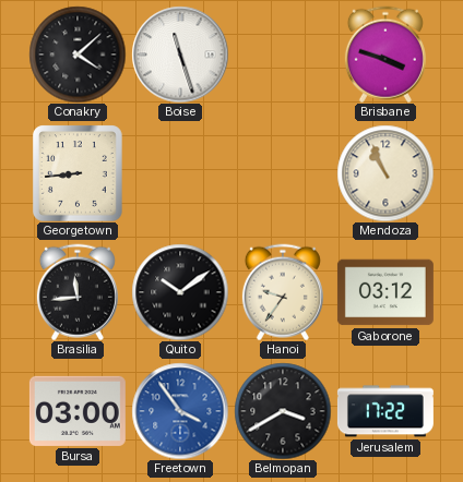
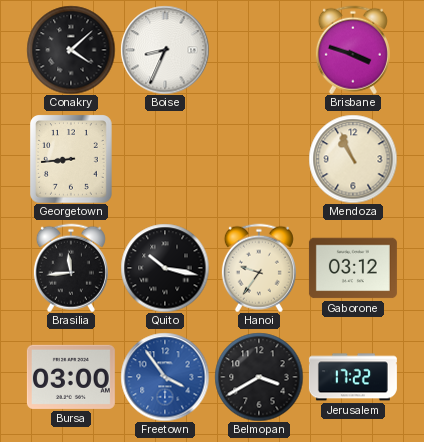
Boise: 11:27 -> 8:34 (165, 50)
Quito: 10:09 -> 10:17 (165, 268)
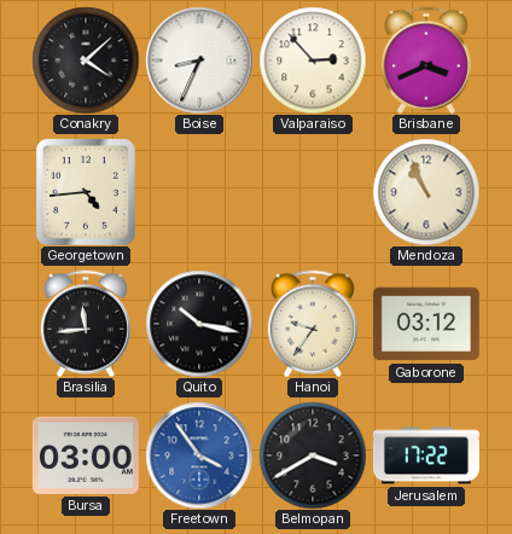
Valparaiso: none -> 2:53 (313, 60)
Brisbane: 3:48 -> 3:41 (426, 60)
Georgetown: 8:44 -> 4:44 (87, 192)
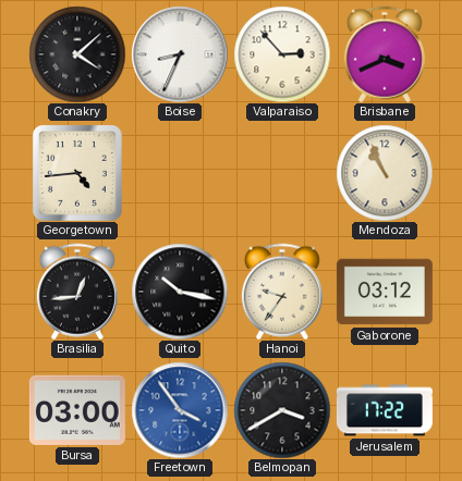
Brasilia: 11:44 -> 12:44 (77, 292)
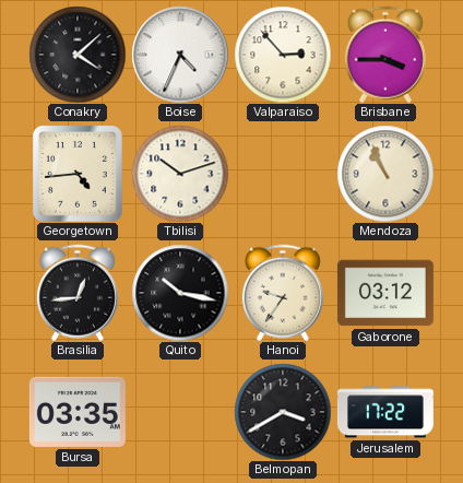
Boise: 8:34 -> 4:34 (180, 55)
Brisbane: 3:41 -> 3:45 (385, 55)
Tbilisi: none -> 10:12 (180, 174)
Bursa: 03:00 -> 03:35 (78, 412)
Freetown: 3:54 -> none (180, 410)
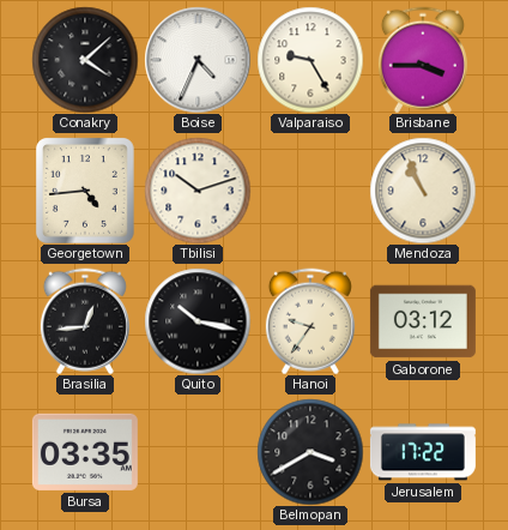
Valparaiso: 2:53 -> 9:25 (310, 60)
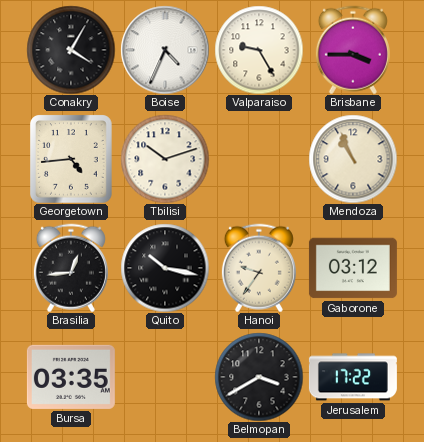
Conakry: 4:08 -> 4:05 (71, 50)
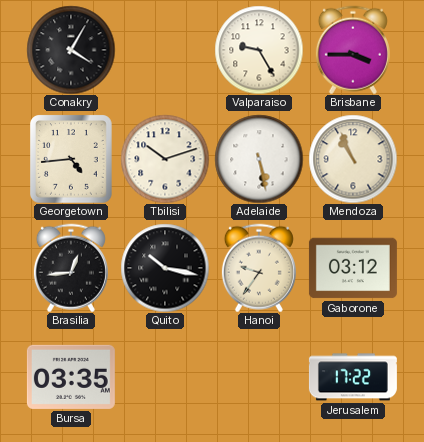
Boise: 4:34 -> none (165, 50)
Adelaide: none -> 5:28 (259, 159)
Belmopan: 3:40 -> none (259, 377)
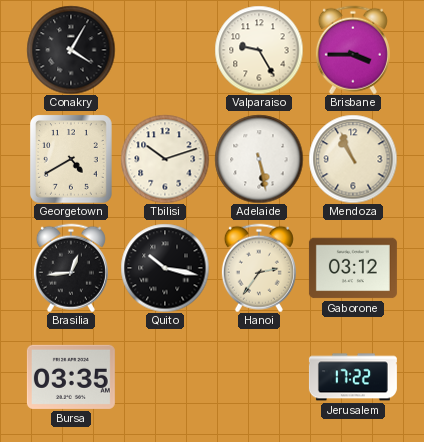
Georgetown: 4:44 -> 4:40 (72, 159)
Hanoi: 9:36 -> 2:36 (259, 268)
